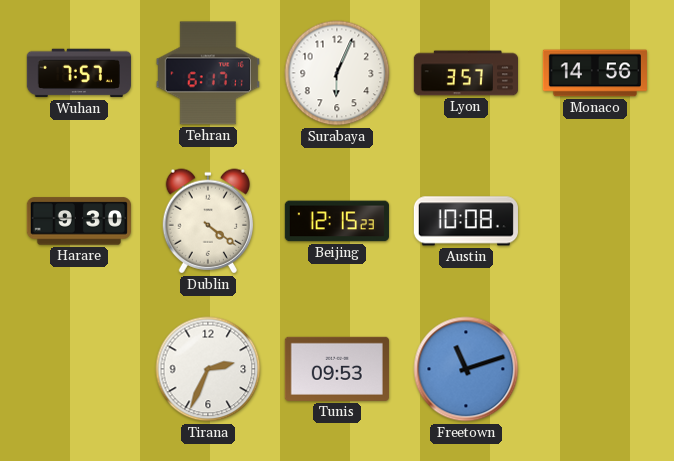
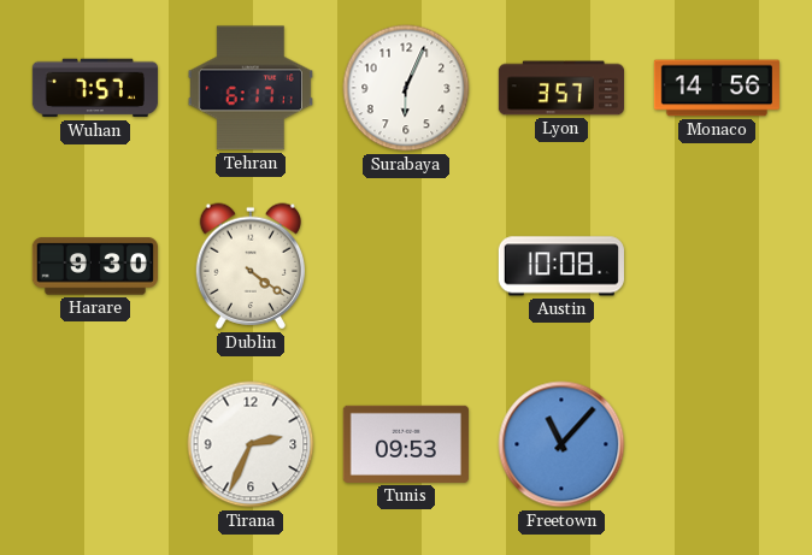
Beijing: 12:15 -> none (337, 221)
Freetown: 11:12 -> 11:07 (561, 444)
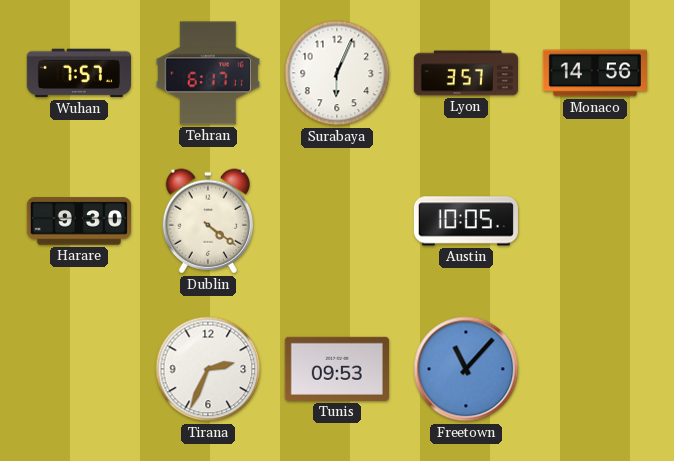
Austin: 10:08 -> 10:05 (466, 221)
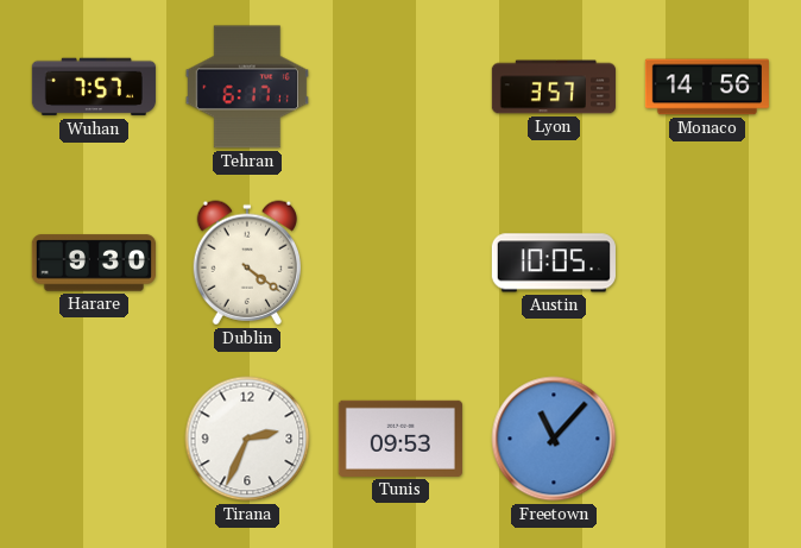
Surabaya: 6:04 -> none (337, 73)
